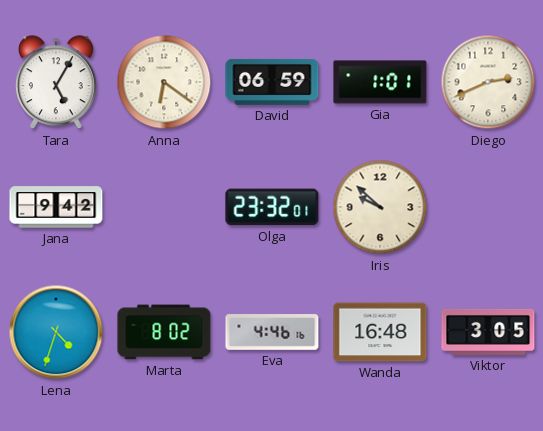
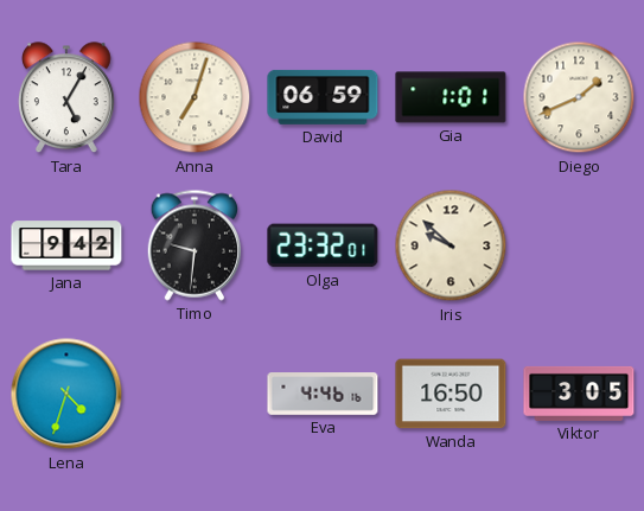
Anna: 6:21 -> 7:03 (195, 97)
Diego: 2:41 -> 1:41 (579, 97)
Timo: none -> 9:31 (195, 245)
Marta: 8:02 -> none (164, 332)
Wanda: 16:48 -> 16:50 (451, 394)
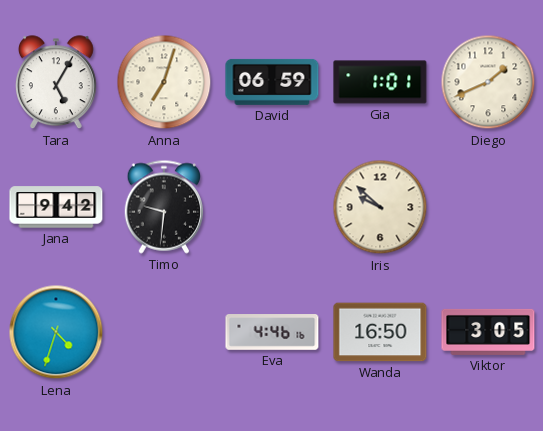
Olga: 23:32 -> none (323, 245)
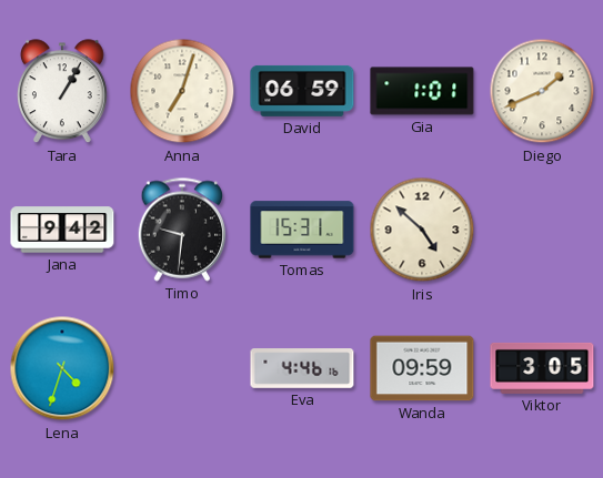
Tara: 5:05 -> 1:05 (62, 92)
Tomas: none -> 15:31 (302, 230)
Iris: 9:52 -> 4:52 (422, 230)
Wanda: 16:50 -> 09:59 (422, 368)
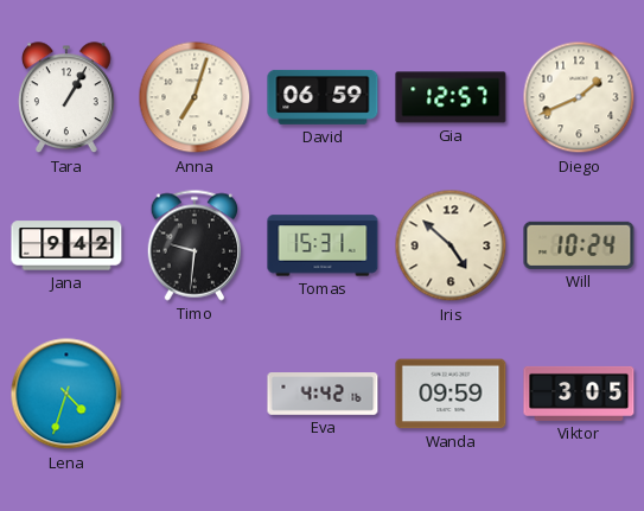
Gia: 1:01 -> 12:57 (451, 97)
Will: none -> 10:24 (579, 245)
Eva: 4:46 -> 4:42 (323, 394)
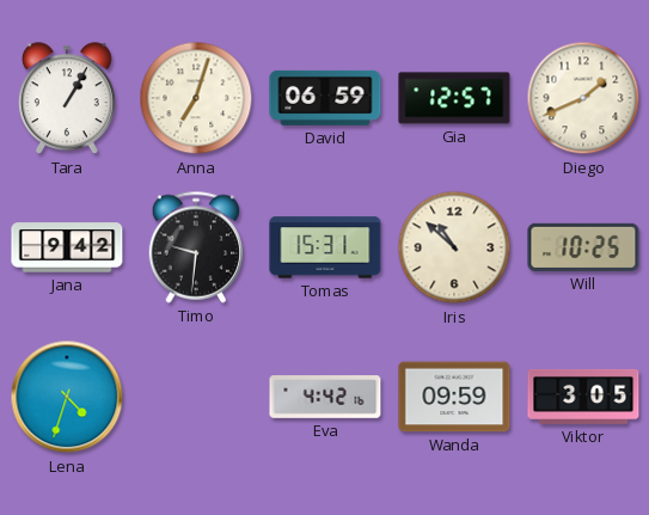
Iris: 4:52 -> 10:52 (454, 247)
Will: 10:24 -> 10:25 (583, 247)
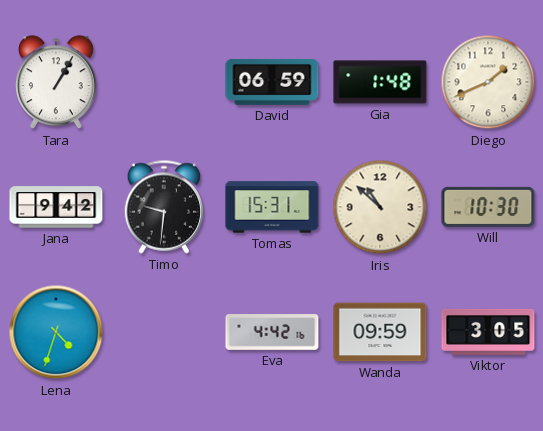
Anna: 7:03 -> none (196, 98)
Gia: 12:57 -> 1:48 (380, 82)
Will: 10:25 -> 10:30 (488, 207)
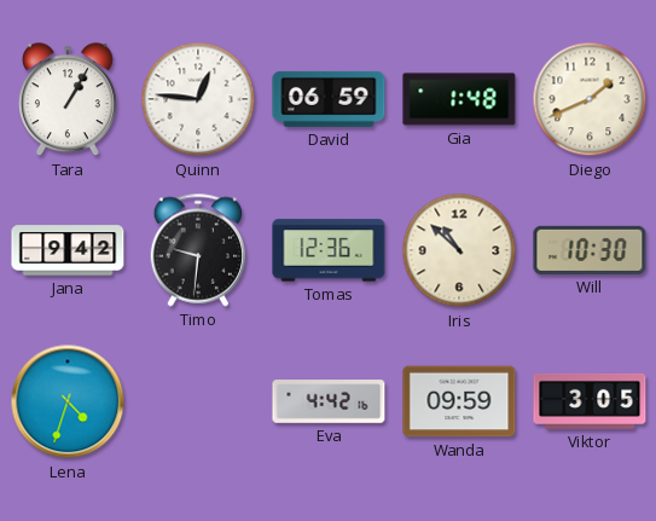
Quinn: none -> 12:46 (198, 99)
Tomas: 15:31 -> 12:36 (329, 250)
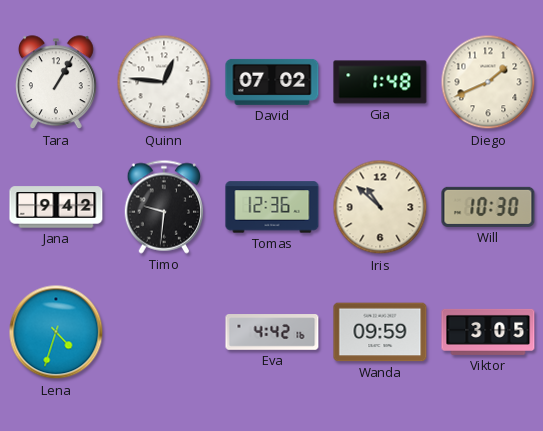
David: 06:59 -> 07:02 (272, 82)
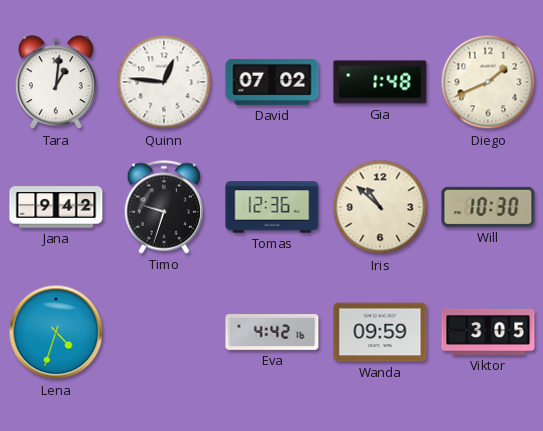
Tara: 1:05 -> 1:01 (56, 83)
Timo: 9:31 -> 9:33 (164, 207)
